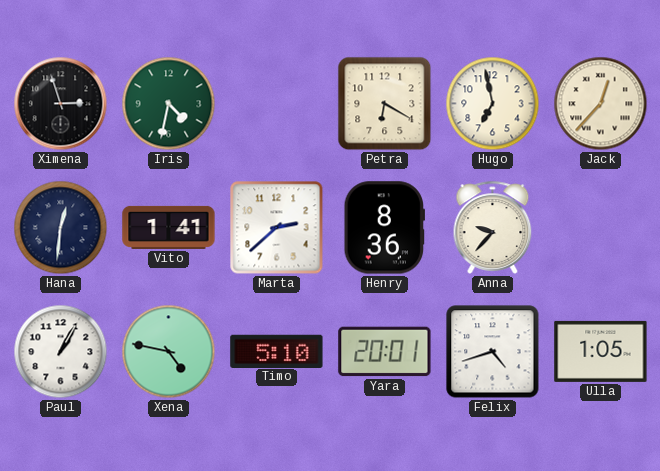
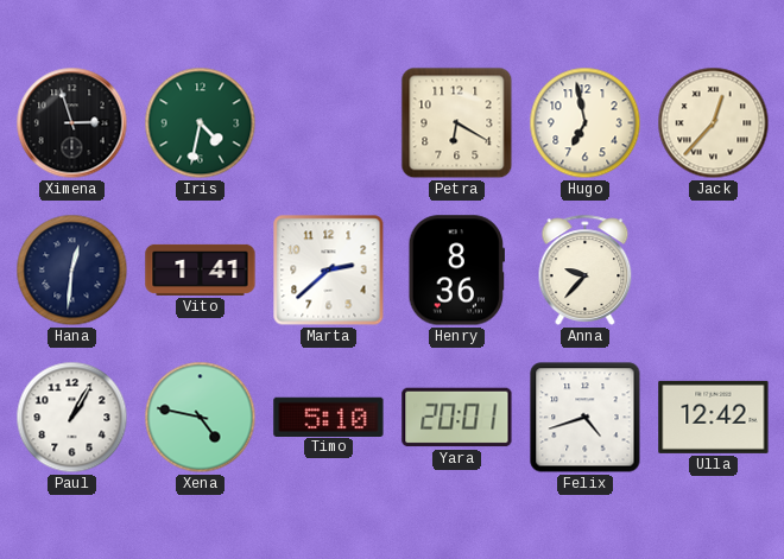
Ulla: 1:05 -> 12:42 (714, 417)
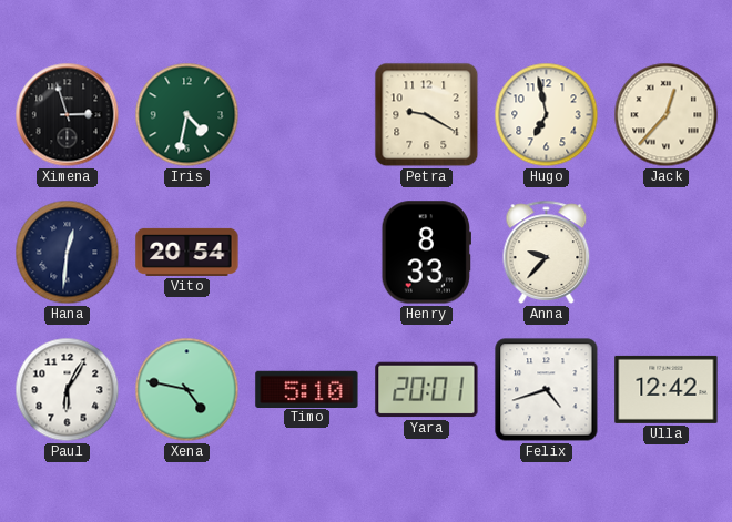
Petra: 6:20 -> 9:20 (427, 115)
Vito: 1:41 -> 20:54 (187, 252)
Marta: 2:38 -> none (329, 271)
Henry: 8:36 -> 8:33 (426, 253)
Paul: 1:05 -> 6:05 (68, 390)
